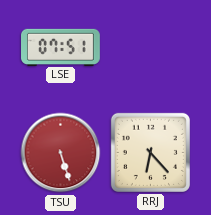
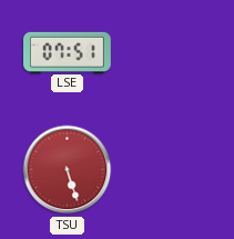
RRJ: 6:23 -> none (150, 152)
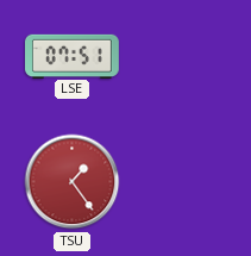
TSU: 5:27 -> 1:24 (73, 182)
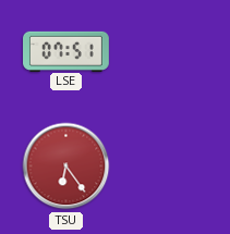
TSU: 1:24 -> 6:24 (66, 167)
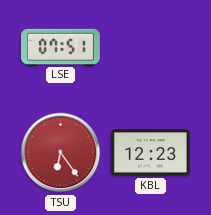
KBL: none -> 12:23 (150, 153)
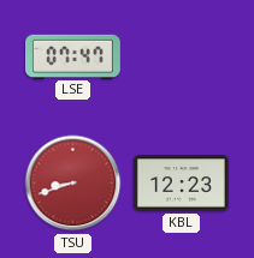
LSE: 07:51 -> 07:47 (73, 56)
TSU: 6:24 -> 8:42 (73, 184)
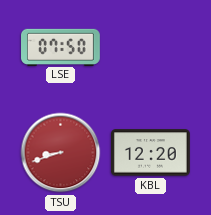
LSE: 07:47 -> 07:50 (61, 47)
KBL: 12:23 -> 12:20 (150, 153)
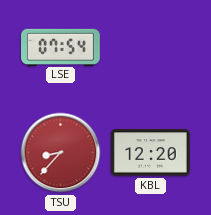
LSE: 07:50 -> 07:54 (61, 47)
TSU: 8:42 -> 8:37 (61, 153)
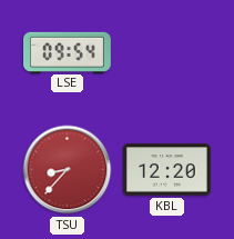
LSE: 07:54 -> 09:54 (68, 52)
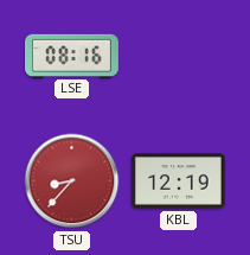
LSE: 09:54 -> 08:16 (72, 56)
KBL: 12:20 -> 12:19 (178, 181)
